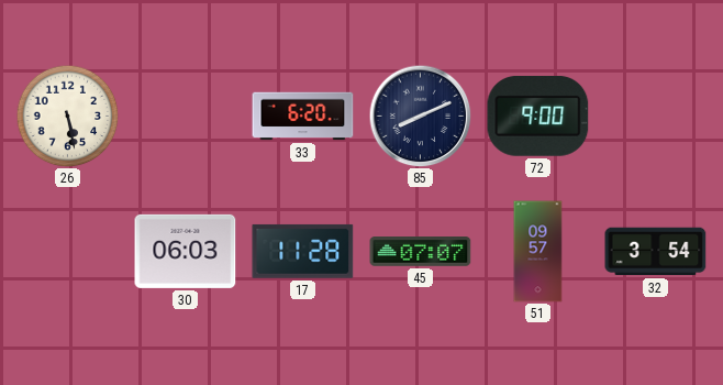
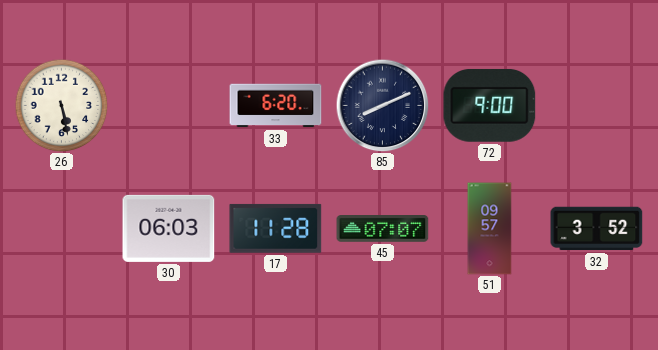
32: 3:54 -> 3:52 (597, 229)
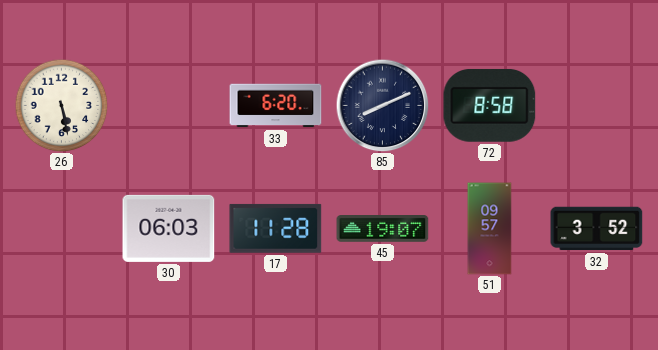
72: 9:00 -> 8:58 (490, 106)
45: 07:07 -> 19:07 (383, 229)
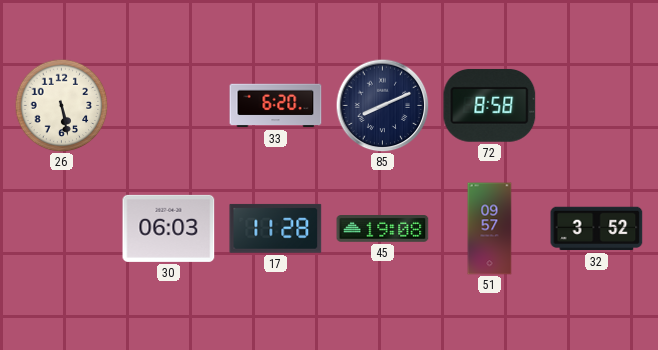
45: 19:07 -> 19:08 (383, 229)
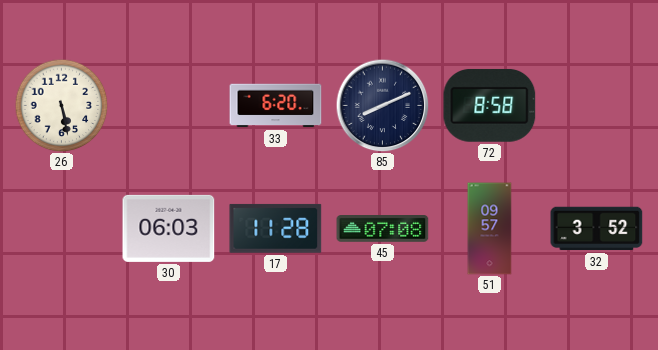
45: 19:08 -> 07:08 (383, 229)
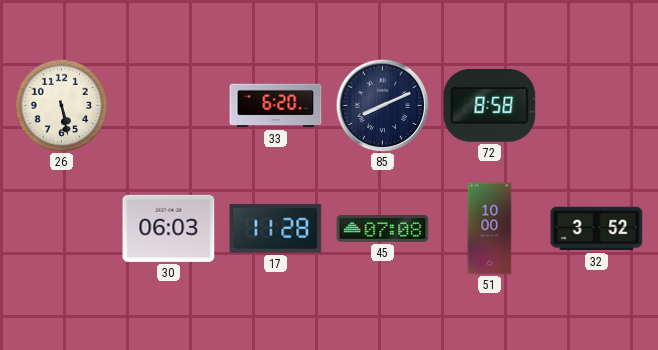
51: 09:57 -> 10:00 (490, 229)
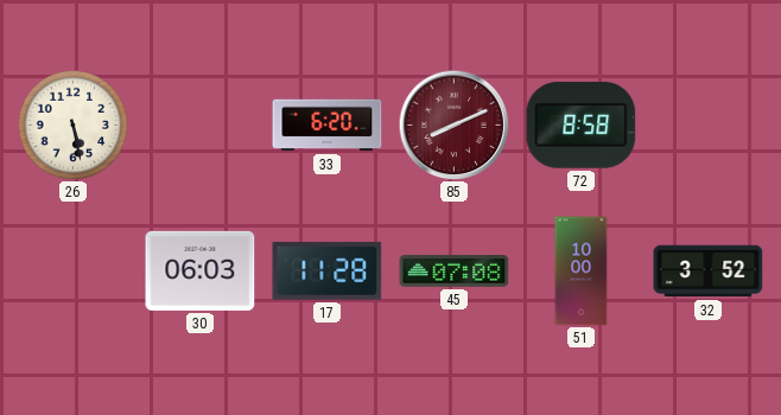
85 dial: navy -> burgundy (453, 124)
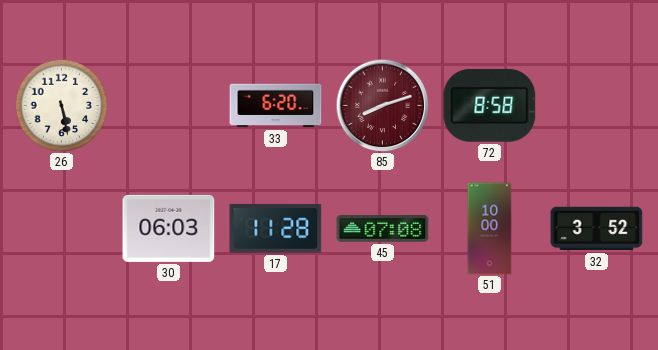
85: 8:11 -> 8:12 (382, 105)
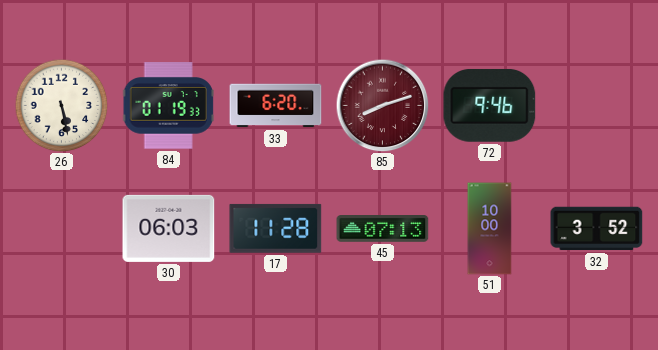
84: none -> 01:19 (168, 106)
72: 8:58 -> 9:46 (490, 106)
45: 07:08 -> 07:13 (383, 229)
